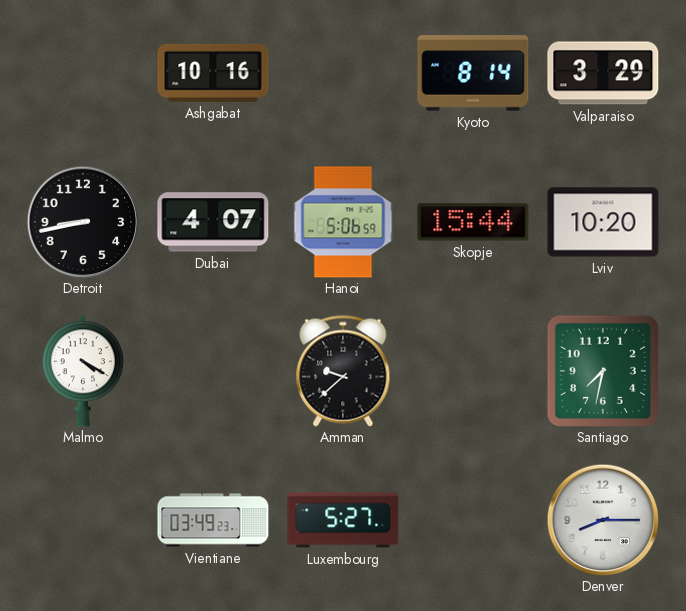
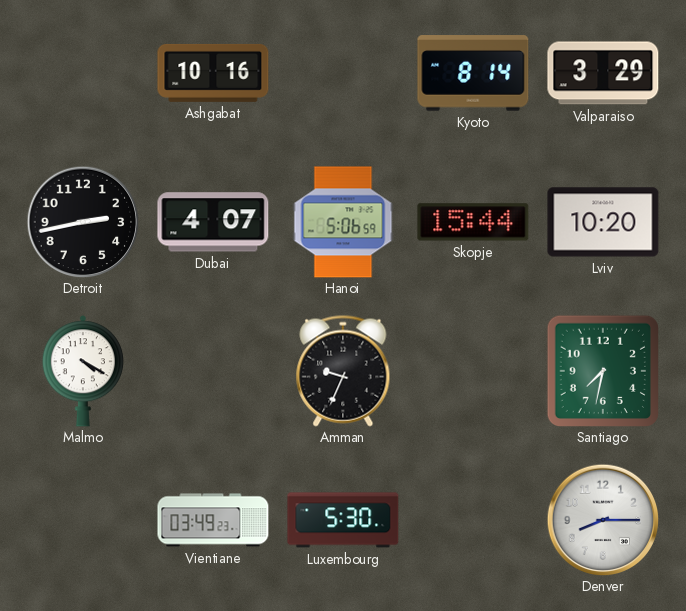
Detroit: 8:43 -> 2:43 (83, 222)
Amman: 9:38 -> 9:34 (343, 371)
Luxembourg: 5:27 -> 5:30 (343, 520)
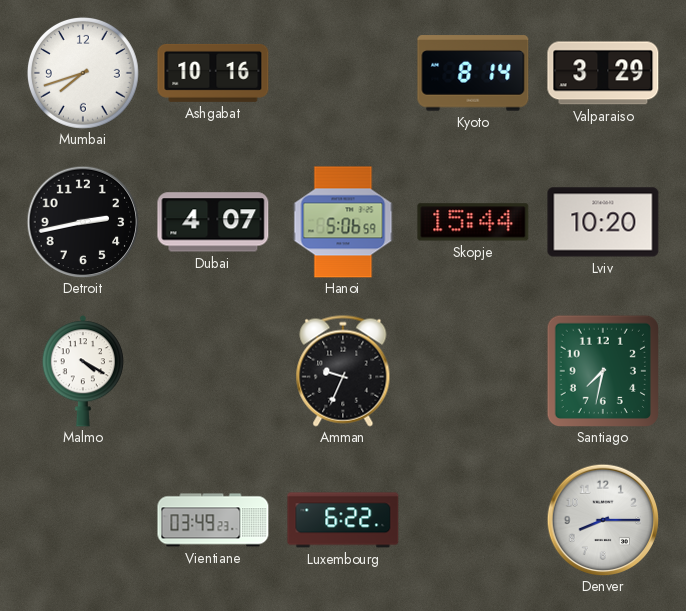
Mumbai: none -> 7:42 (83, 73)
Luxembourg: 5:30 -> 6:22 (343, 520)
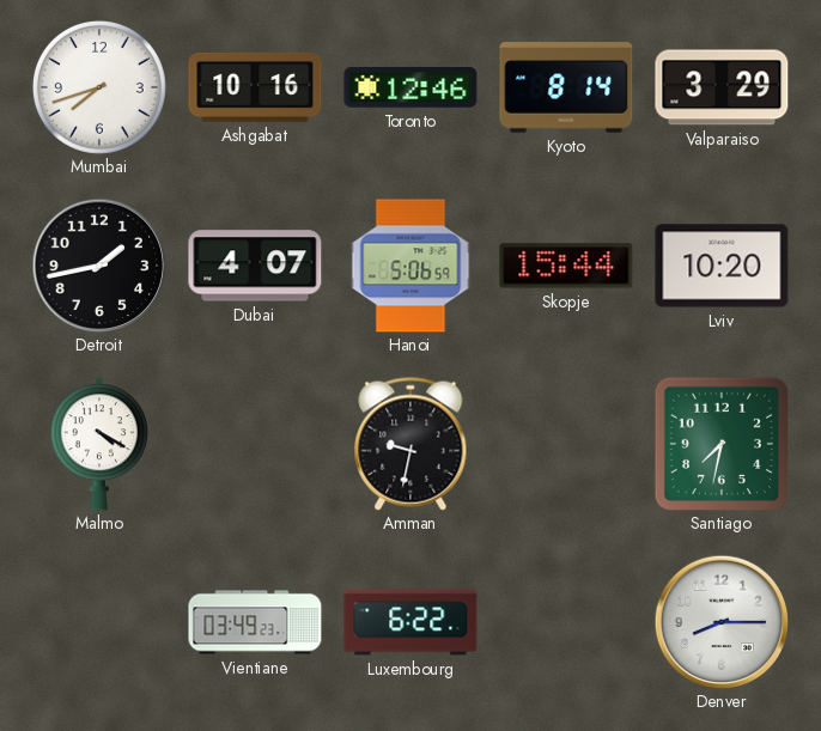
Toronto: none -> 12:46 (410, 87)
Detroit: 2:43 -> 1:43 (99, 266)
Amman: 9:34 -> 9:32 (410, 444)
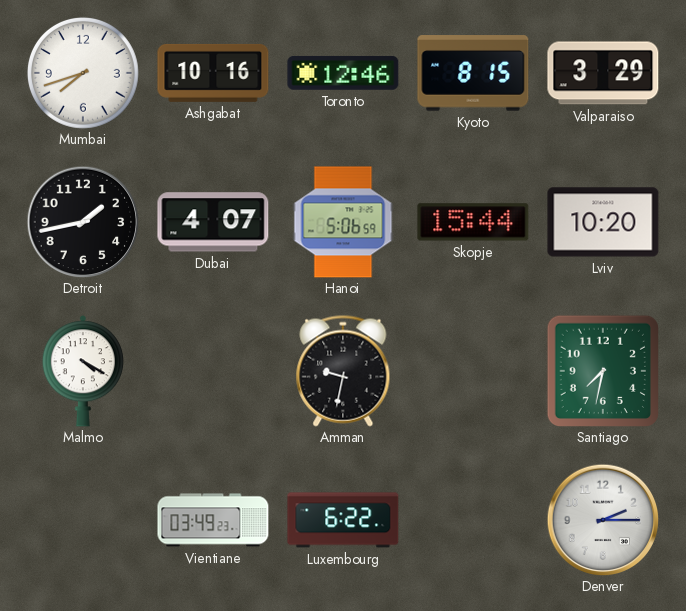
Kyoto: 8:14 -> 8:15 (473, 73)
Denver: 8:15 -> 2:15 (603, 520)
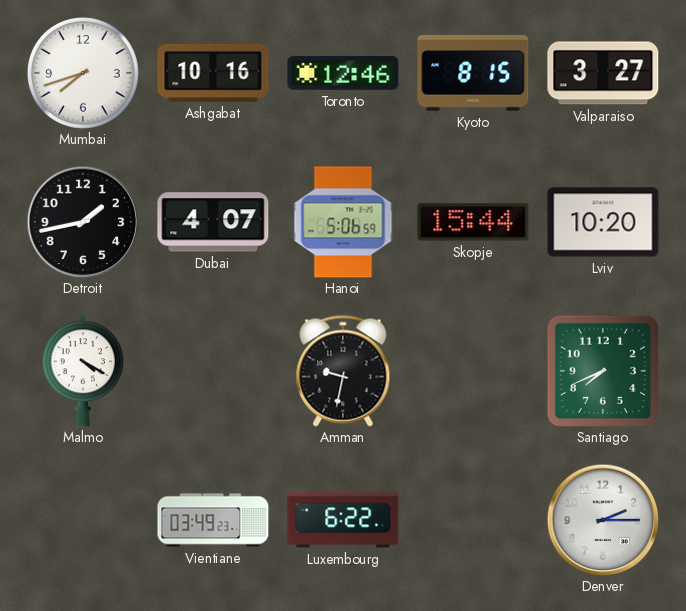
Valparaiso: 3:29 -> 3:27 (603, 73)
Santiago: 7:32 -> 7:41 (602, 370)
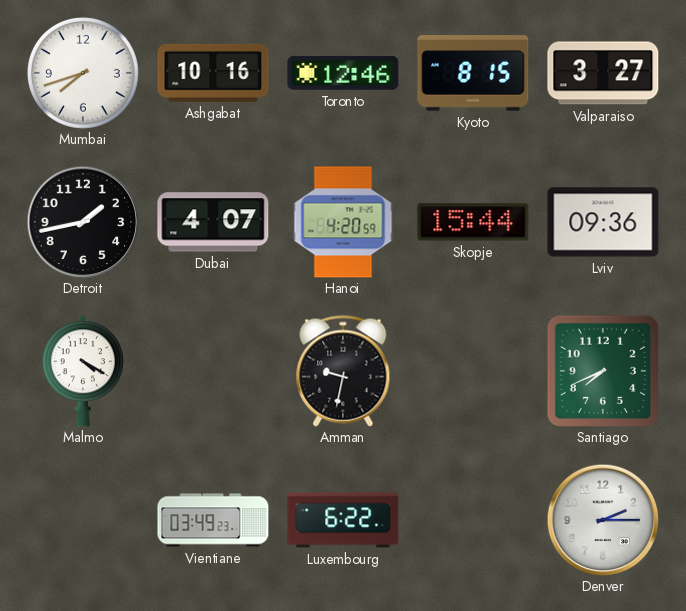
Hanoi: 5:06 -> 4:20 (343, 222)
Lviv: 10:20 -> 09:36 (603, 222)
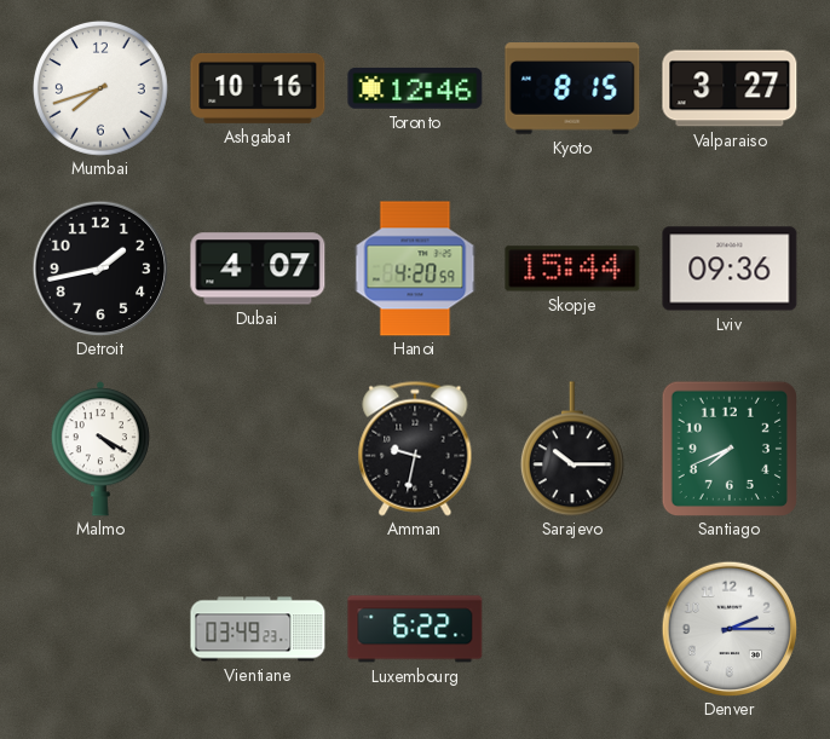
Sarajevo: none -> 10:15 (572, 449)
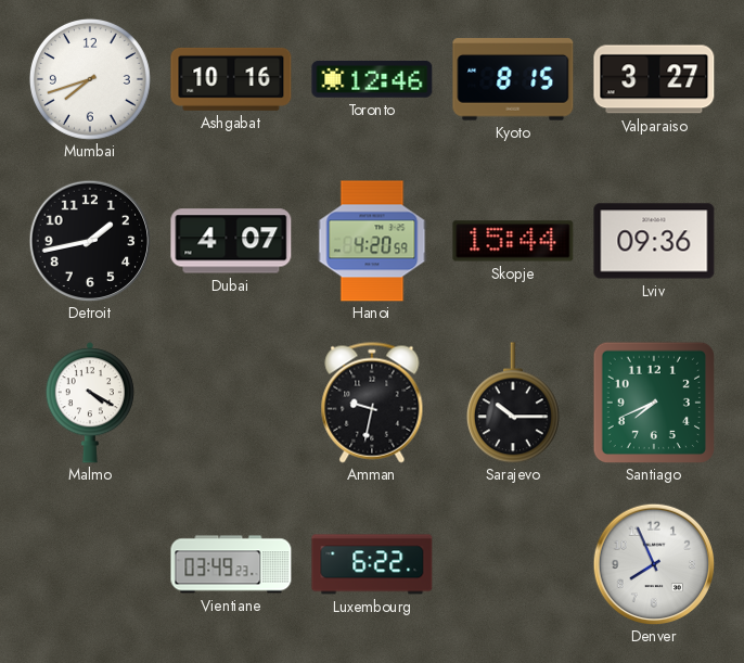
Denver: 2:15 -> 7:56 (654, 564)
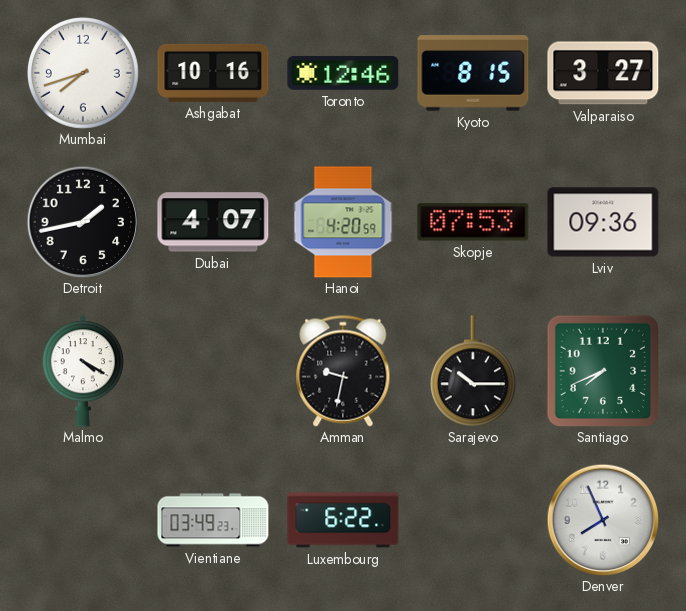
Skopje: 15:44 -> 07:53 (473, 222)
